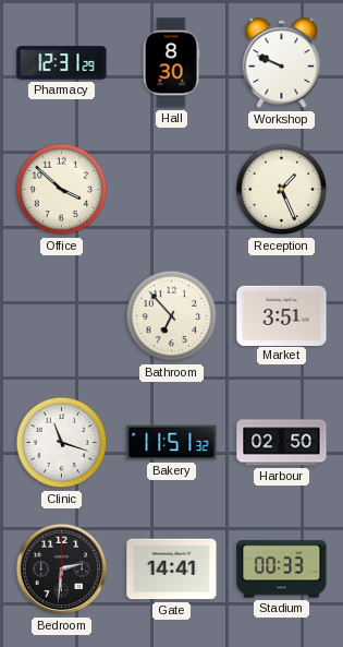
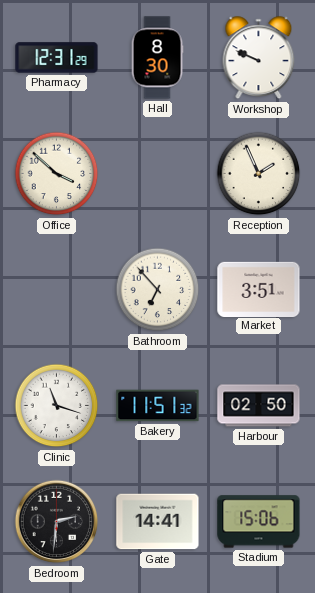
Reception: 1:26 -> 1:56 (259, 174)
Stadium: 00:33 -> 15:06 (259, 522)
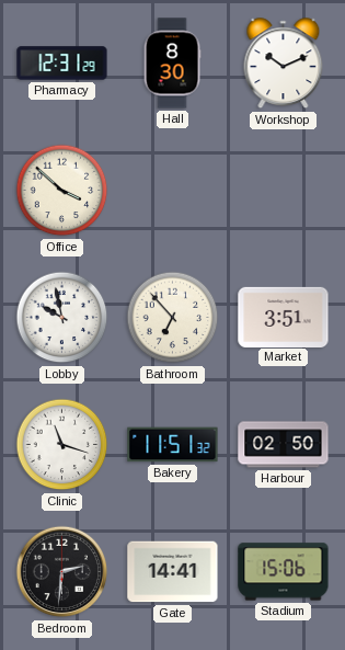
Workshop: 9:49 -> 10:11 (284, 64)
Reception: 1:56 -> none (259, 174)
Lobby: none -> 9:58 (62, 318)
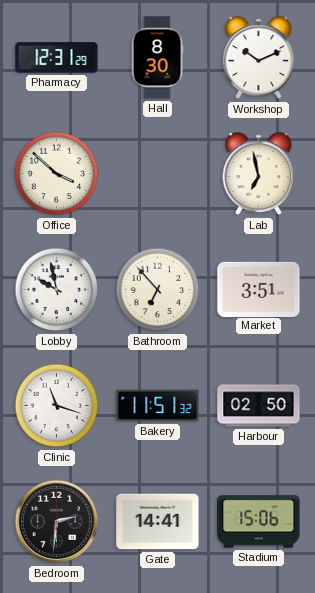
Lab: none -> 6:58 (259, 174)
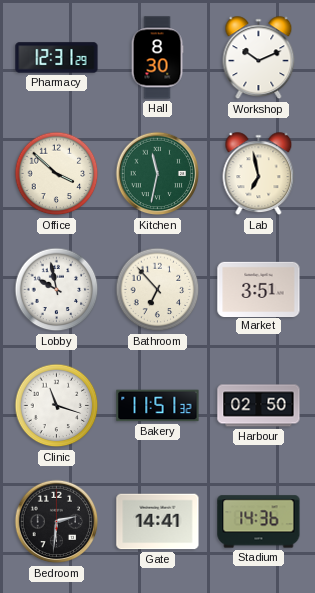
Kitchen: none -> 11:32 (158, 174)
Stadium: 15:06 -> 14:36 (259, 522)
